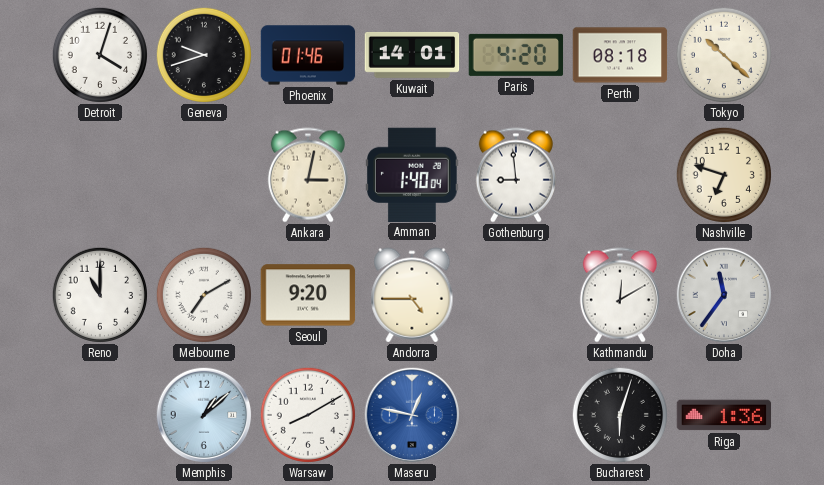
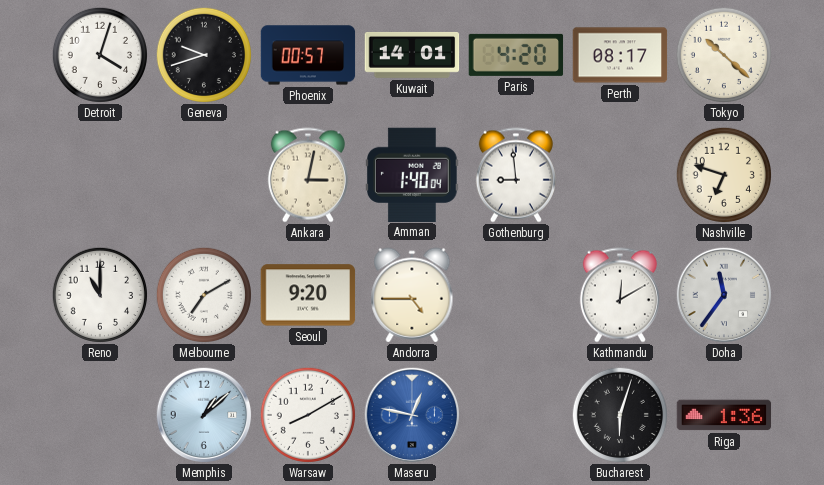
Phoenix: 01:46 -> 00:57 (308, 55)
Perth: 08:18 -> 08:17 (620, 55)
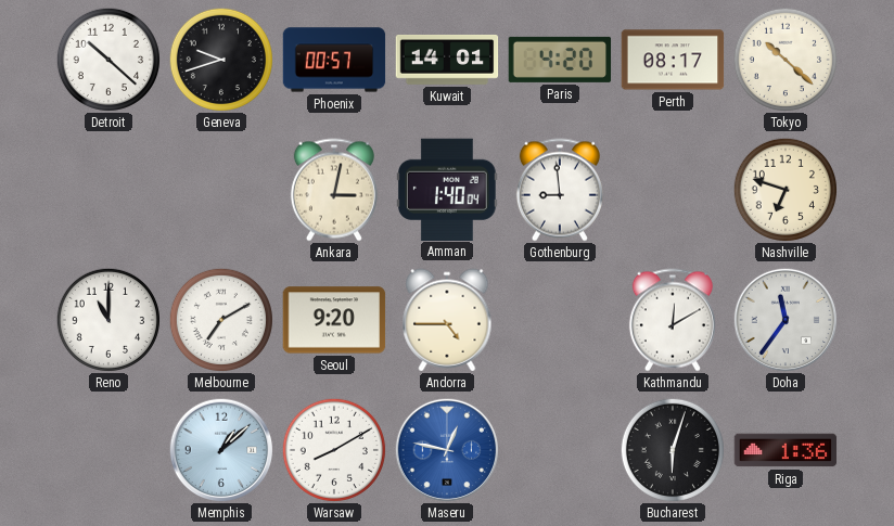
Detroit: 4:03 -> 10:22 (108, 60)
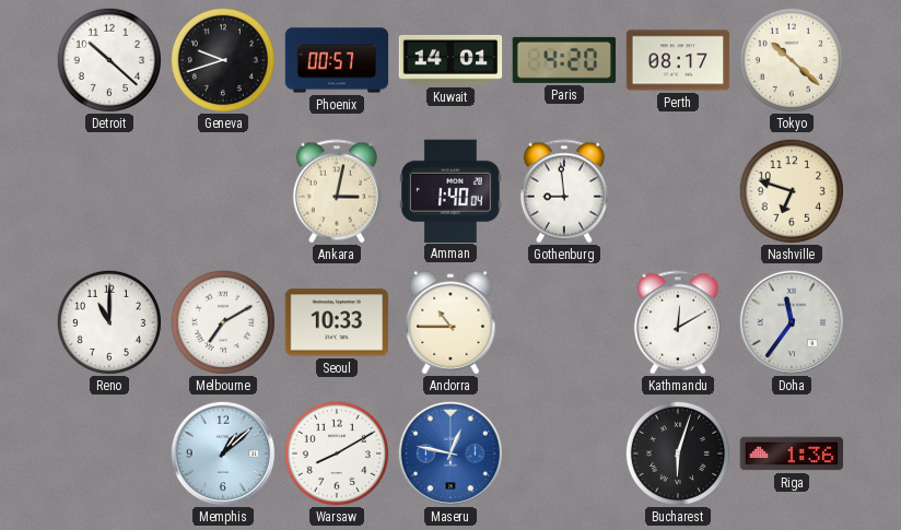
Seoul: 9:20 -> 10:33 (337, 322)
Andorra: 4:45 -> 10:45 (450, 322)
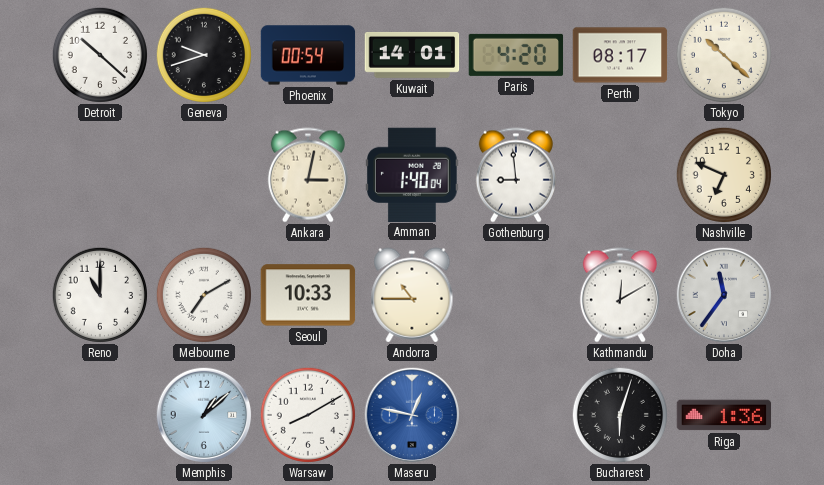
Phoenix: 00:57 -> 00:54 (308, 55)
Nashville: 6:48 -> 6:49 (724, 175)
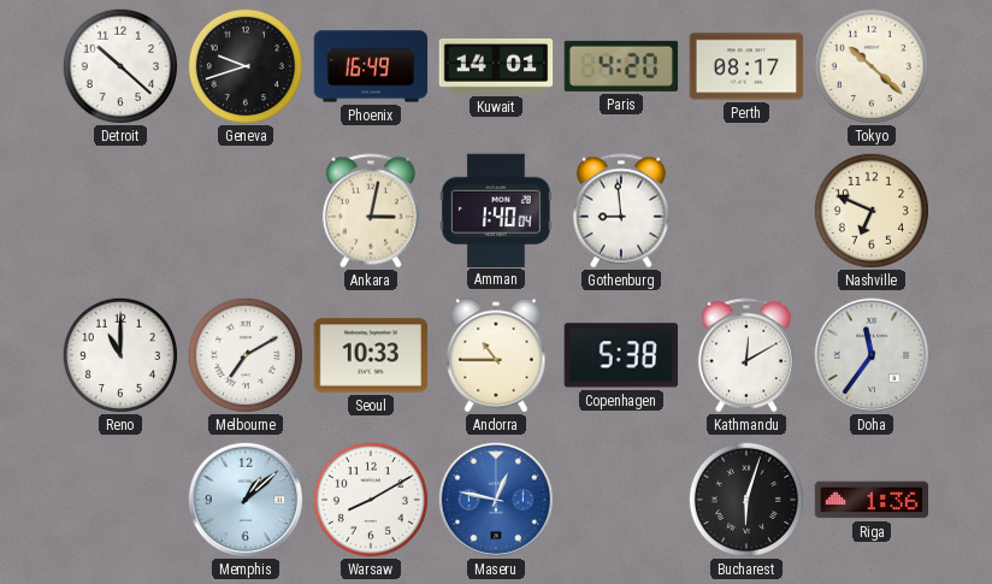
Phoenix: 00:54 -> 16:49 (371, 66)
Copenhagen: none -> 5:38 (620, 355)
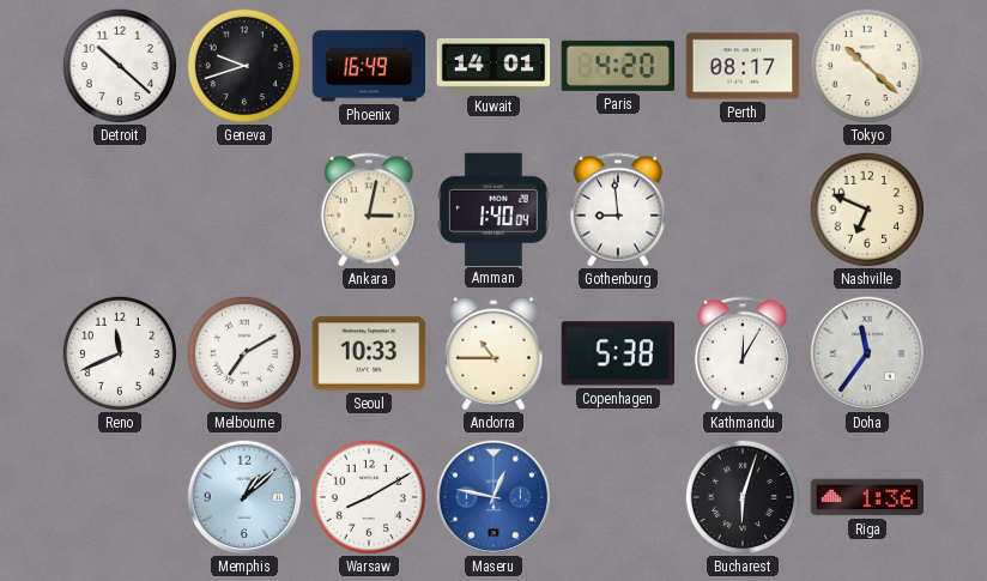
Reno: 11:00 -> 11:41 (120, 353)
Kathmandu: 12:10 -> 12:05 (743, 353)
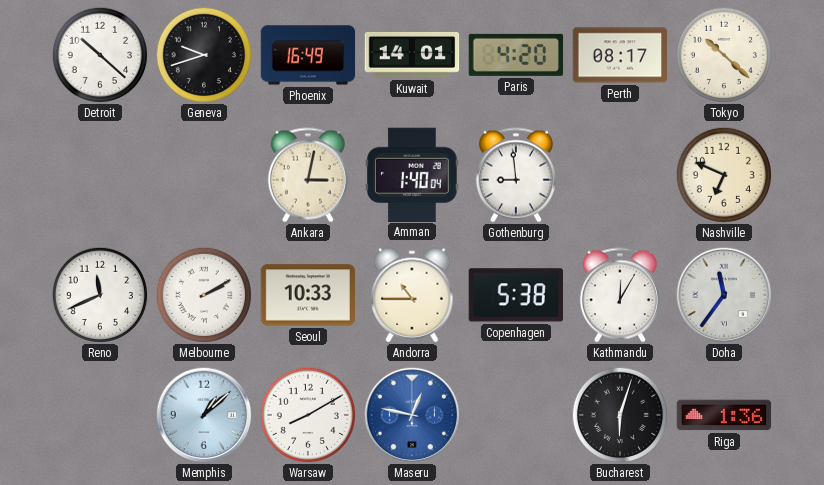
Melbourne: 7:10 -> 2:10 (204, 295)
